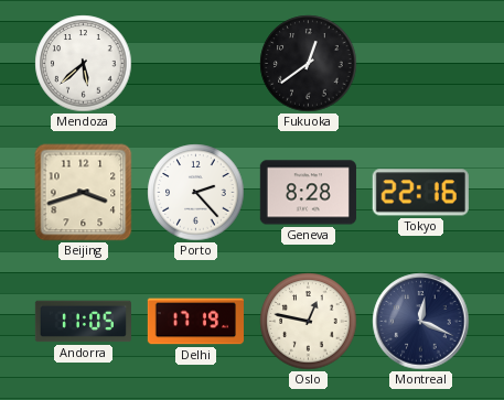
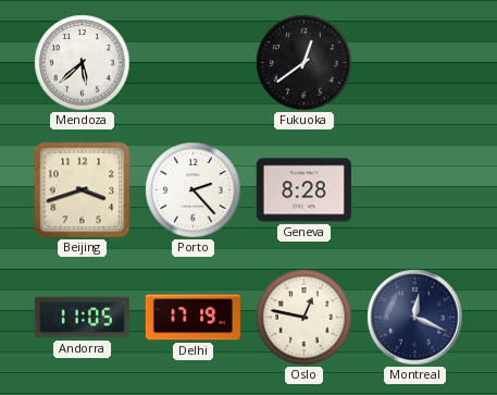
Tokyo: 22:16 -> none (420, 193)
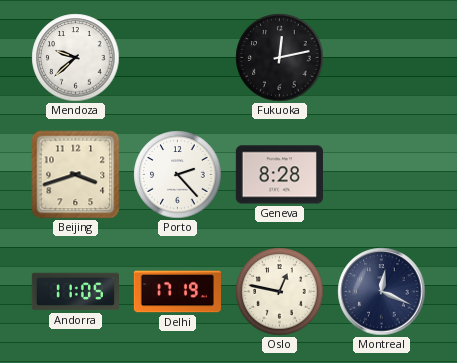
Mendoza: 5:38 -> 9:38 (76, 58)
Fukuoka: 12:39 -> 12:13 (280, 58)
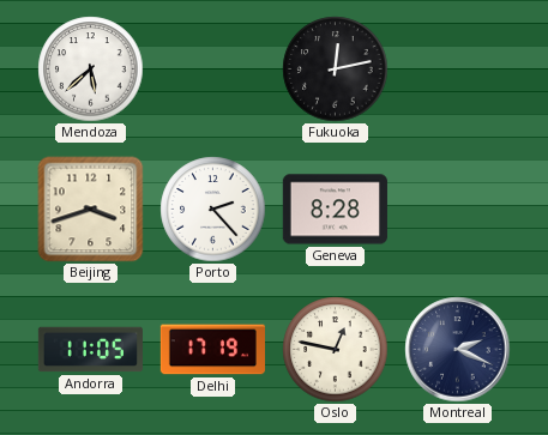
Mendoza: 9:38 -> 5:38 (91, 70)
Montreal: 12:19 -> 2:19 (458, 350)
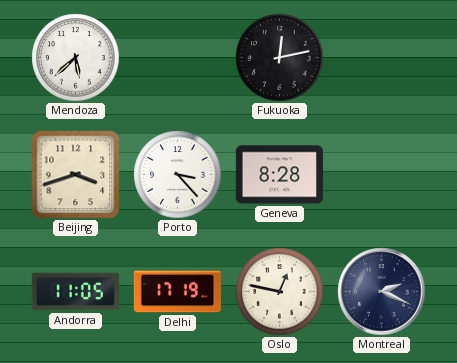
Porto: 2:23 -> 3:23 (178, 175)
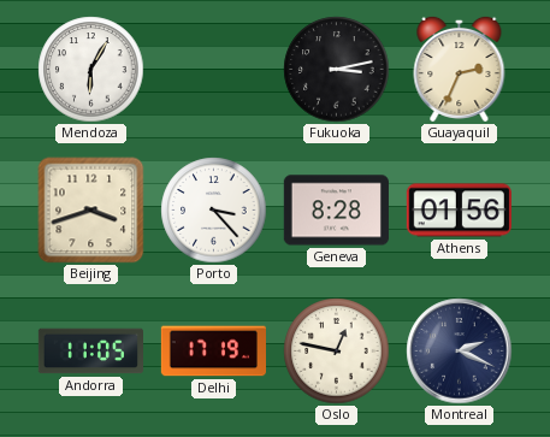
Mendoza: 5:38 -> 6:05 (91, 70)
Fukuoka: 12:13 -> 3:13 (337, 70)
Guayaquil: none -> 2:34 (460, 69)
Athens: none -> 01:56 (459, 211)
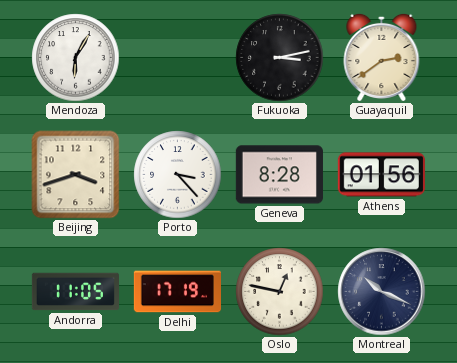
Guayaquil: 2:34 -> 2:39 (382, 57)
Montreal: 2:19 -> 10:19 (382, 292)
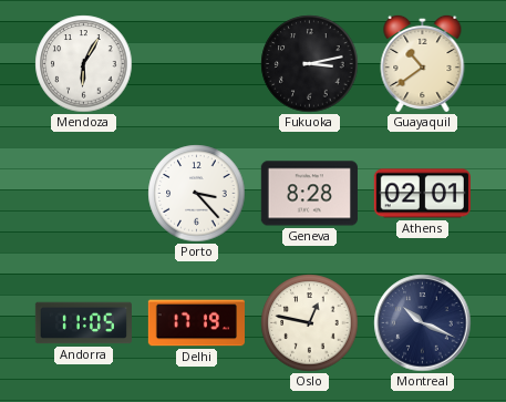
Guayaquil: 2:39 -> 10:39 (423, 63)
Beijing: 3:42 -> none (76, 175)
Athens: 01:56 -> 02:01 (422, 194)
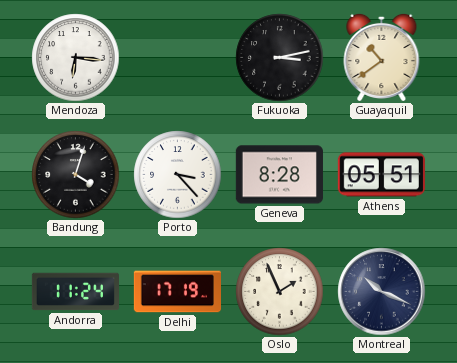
Mendoza: 6:05 -> 6:16 (76, 58)
Bandung: none -> 4:03 (76, 175)
Athens: 02:01 -> 05:51 (381, 175)
Andorra: 11:05 -> 11:24 (75, 292)
Oslo: 12:47 -> 1:56 (280, 292)
